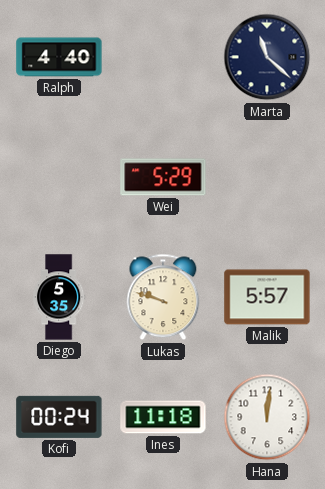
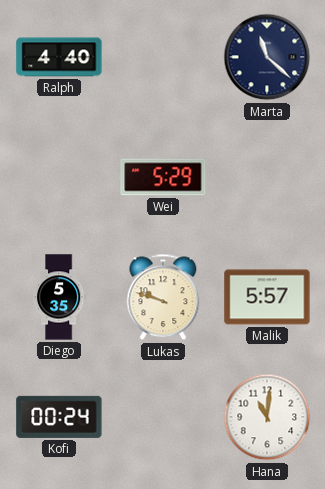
Ines: 11:18 -> none (163, 417)
Hana: 12:01 -> 11:01 (267, 417)
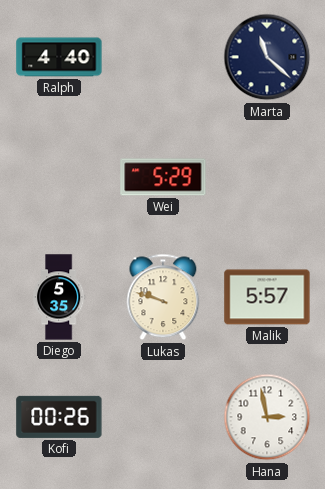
Kofi: 00:24 -> 00:26 (59, 417)
Hana: 11:01 -> 2:58 (267, 417)
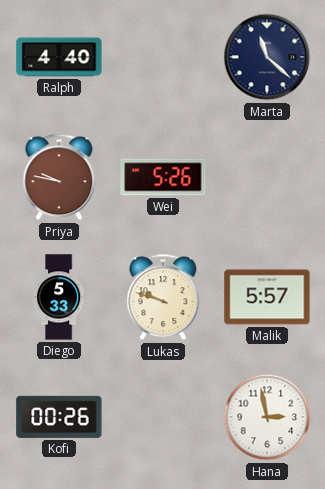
Priya: none -> 9:47 (59, 177)
Wei: 5:29 -> 5:26 (163, 177)
Diego: 5:35 -> 5:33 (59, 297)
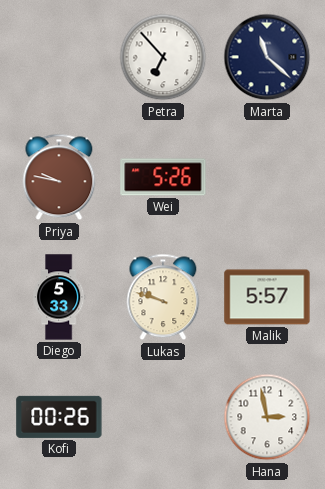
Ralph: 4:40 -> none (59, 57)
Petra: none -> 6:53 (163, 57)
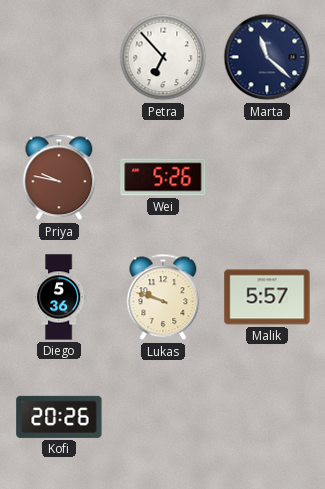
Diego: 5:33 -> 5:36 (59, 297)
Kofi: 00:26 -> 20:26 (59, 417)
Hana: 2:58 -> none (267, 417)
